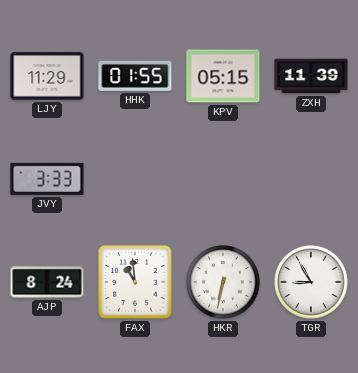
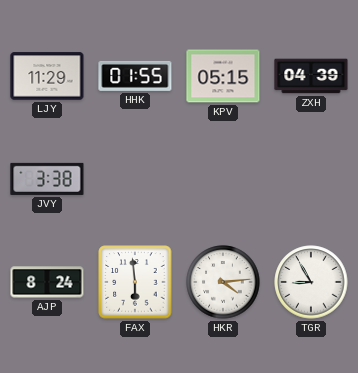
ZXH: 11:39 -> 04:39 (311, 76)
JVY: 3:33 -> 3:38 (47, 179)
FAX: 10:59 -> 5:59 (135, 282)
HKR: 6:32 -> 4:14 (223, 282)
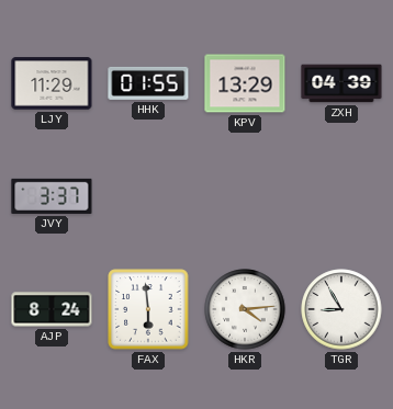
KPV: 05:15 -> 13:29 (245, 83)
JVY: 3:38 -> 3:37 (52, 196)
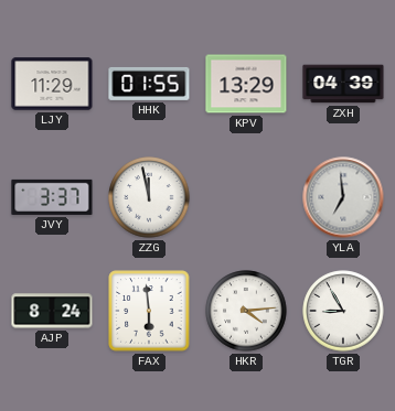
ZZG: none -> 11:58 (149, 197)
YLA: none -> 6:59 (343, 197)
